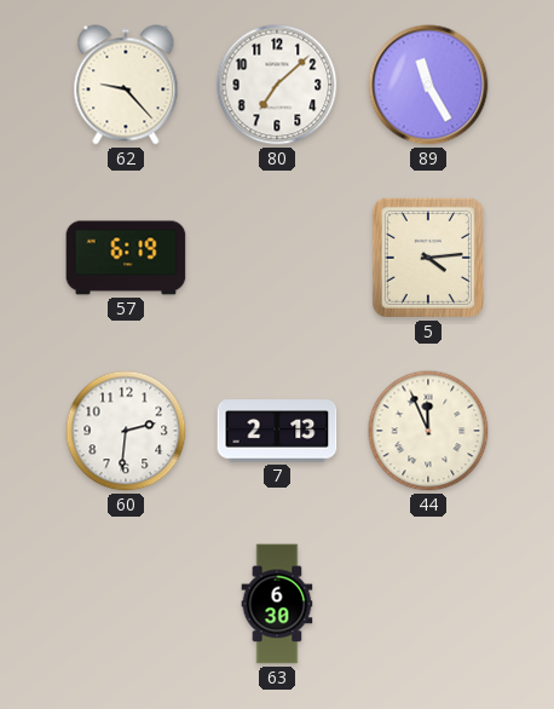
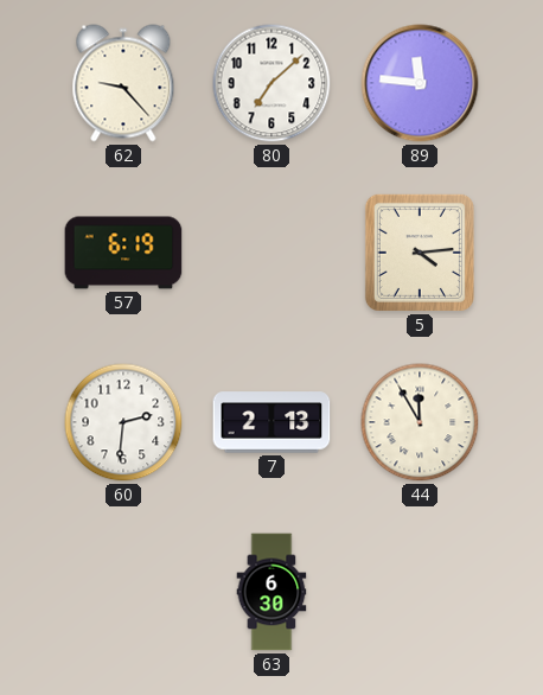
89: 11:25 -> 11:46 (420, 83)
44: 11:56 -> 11:55 (420, 422)
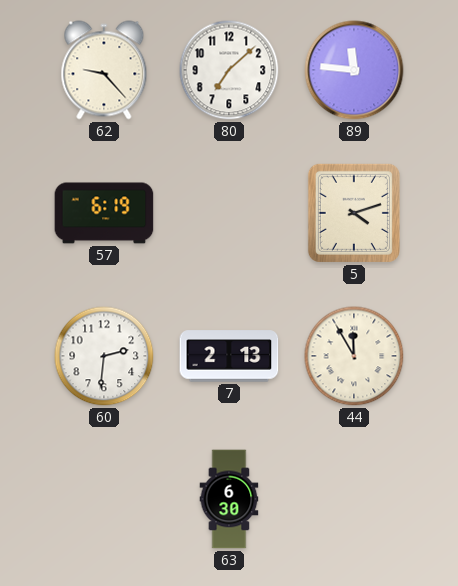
5: 4:14 -> 4:12 (354, 213)
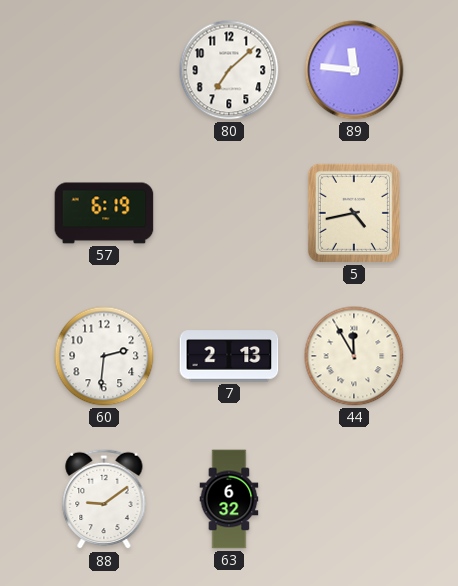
62: 9:23 -> none (104, 70)
5: 4:12 -> 4:43 (354, 213)
88: none -> 9:09 (104, 499)
63: 6:30 -> 6:32 (229, 499)
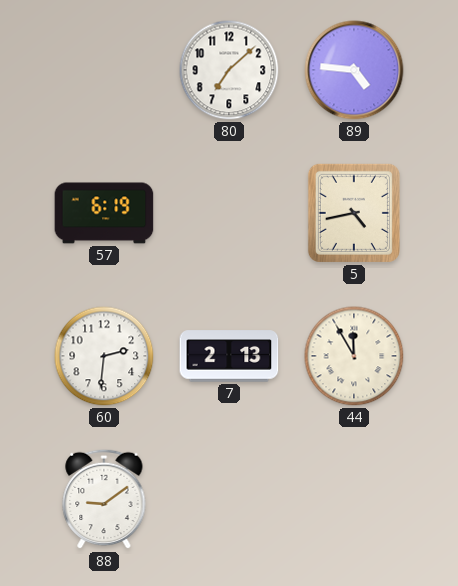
89: 11:46 -> 4:46 (354, 70)
63: 6:32 -> none (229, 499)
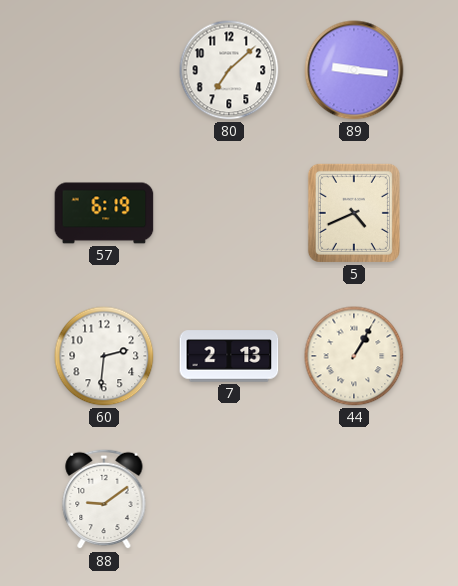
89: 4:46 -> 9:16 (354, 70)
5: 4:43 -> 4:41 (354, 213)
44: 11:55 -> 1:05 (354, 356)
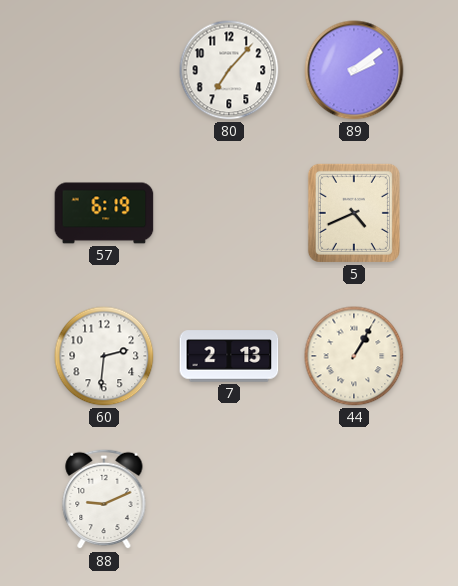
80: 7:08 -> 7:07 (229, 70)
89: 9:16 -> 2:09 (354, 70)
88: 9:09 -> 9:11 (104, 499)
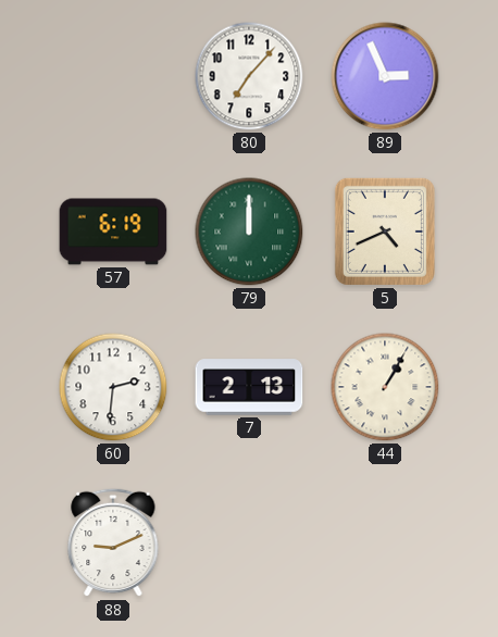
89: 2:09 -> 2:56 (385, 76)
79: none -> 12:00 (249, 232)
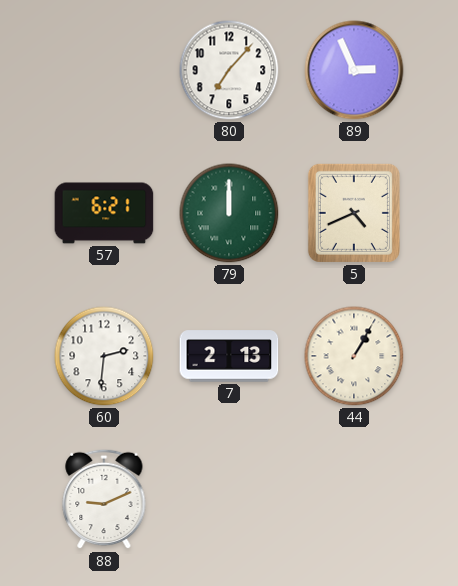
57: 6:19 -> 6:21 (104, 213)
